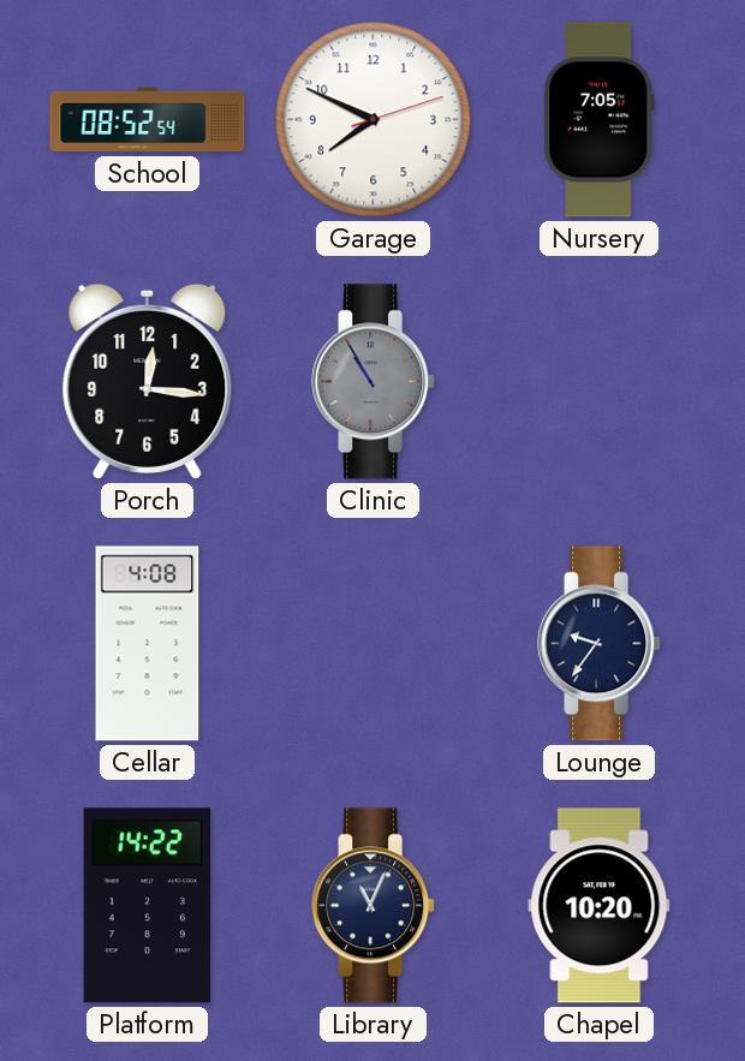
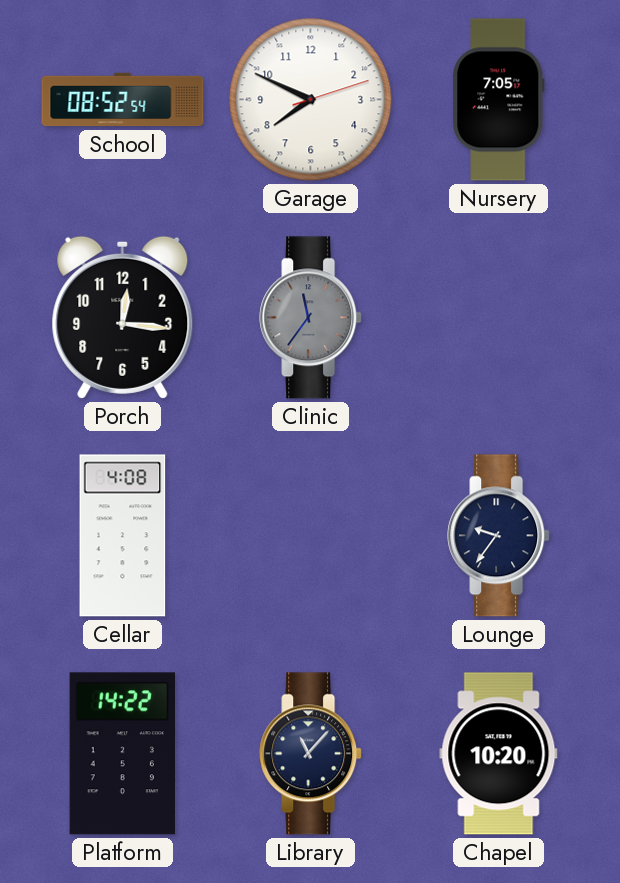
Clinic: 10:55 -> 11:36 (311, 318)
Library: 11:04 -> 11:07 (311, 754)
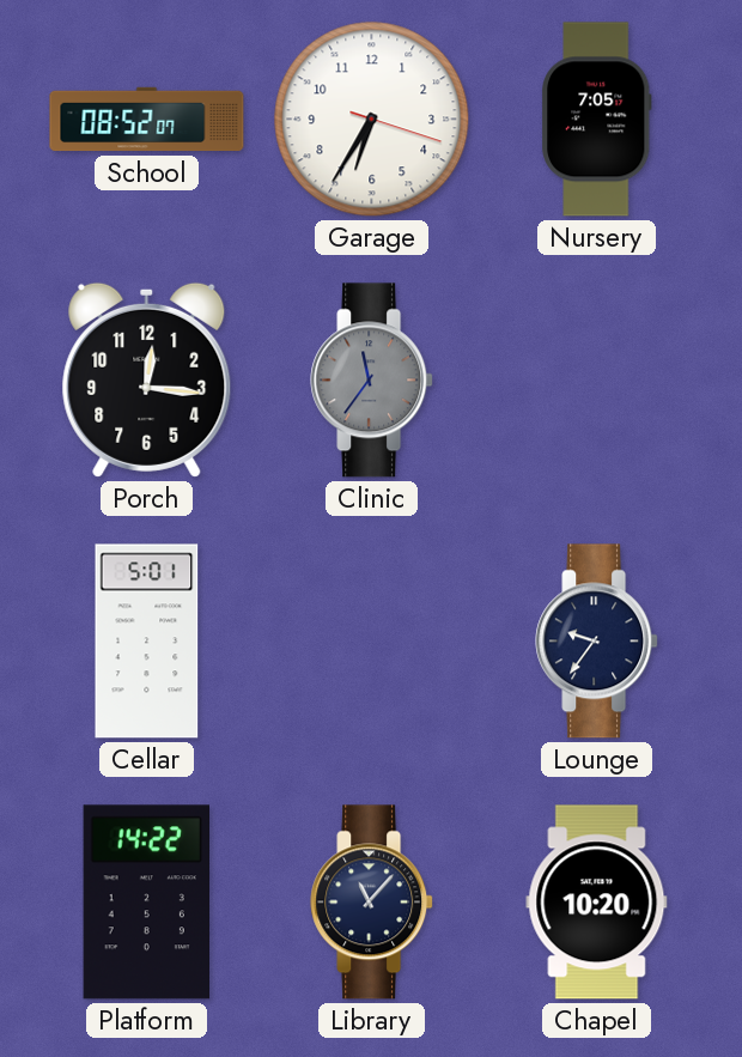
School: 08:52:54 -> 08:52:07 (147, 120)
Garage: 7:49 -> 6:35 (372, 120)
Cellar: 4:08 -> 5:01 (147, 642)
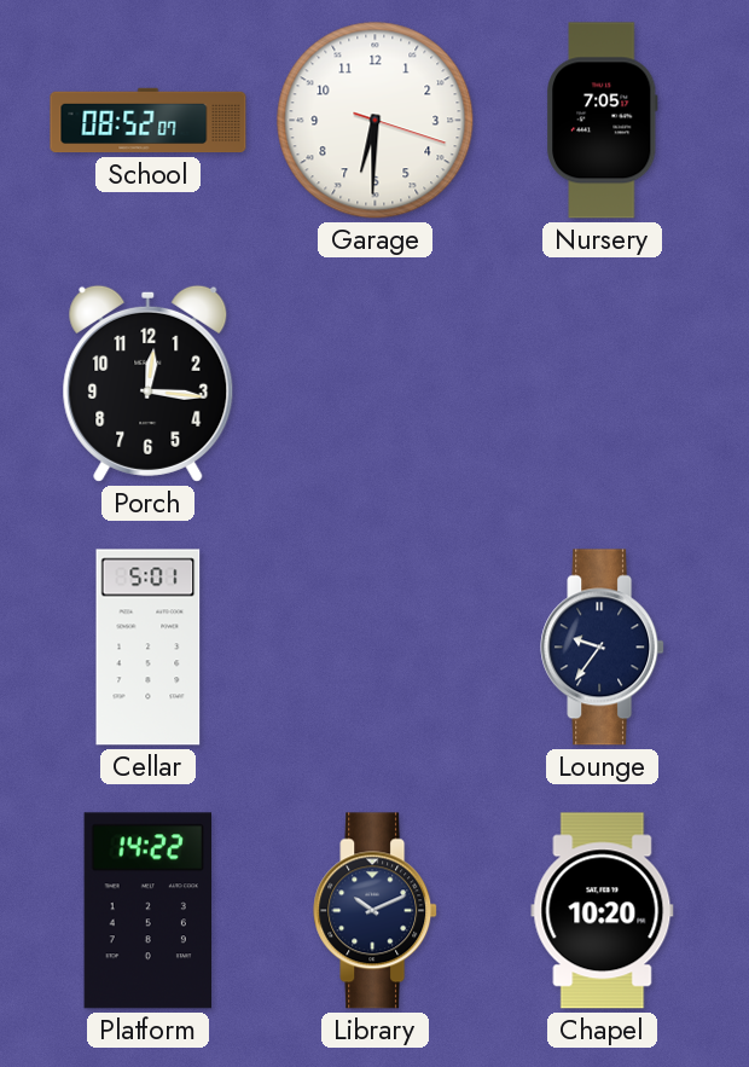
Garage: 6:35 -> 6:30 (376, 121)
Clinic: 11:36 -> none (372, 381)
Library: 11:07 -> 10:11 (376, 911)
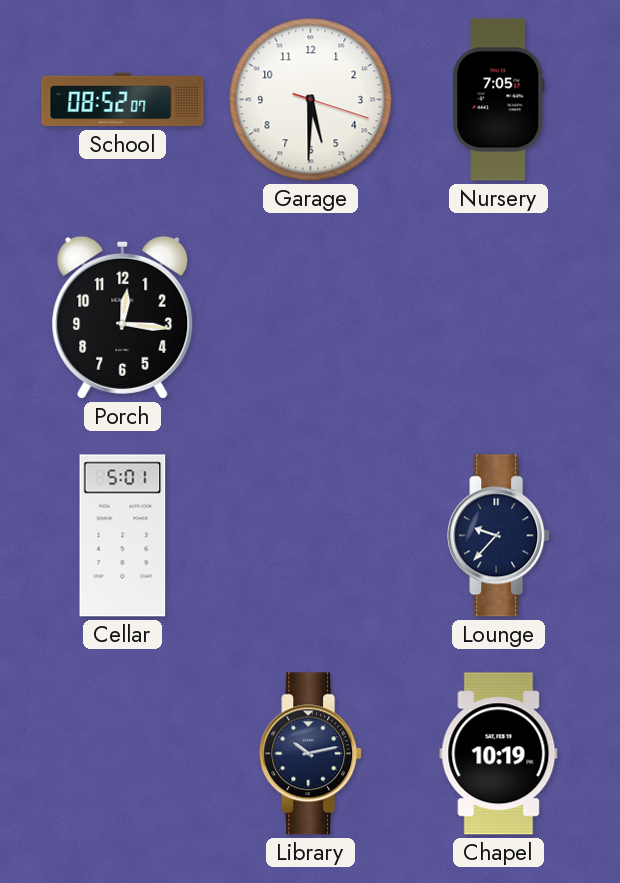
Garage: 6:30 -> 5:30 (311, 100)
Lounge: 9:36 -> 9:37 (499, 536)
Platform: 14:22 -> none (147, 911)
Library: 10:11 -> 10:13 (311, 754)
Chapel: 10:20 -> 10:19 (499, 754)
